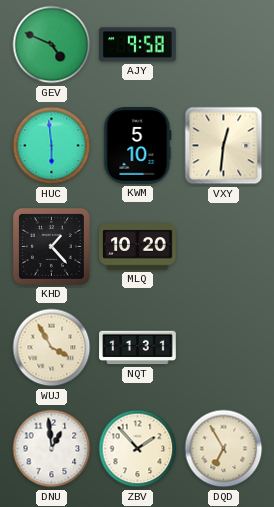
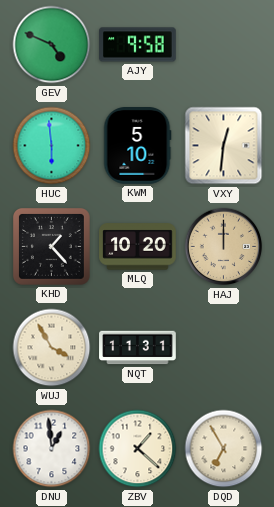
HAJ: none -> 12:00 (224, 247)
ZBV: 1:53 -> 1:22 (138, 449)
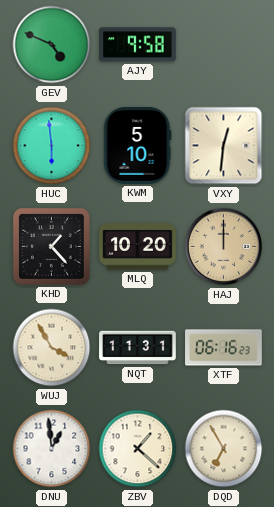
XTF: none -> 06:16 (224, 348)
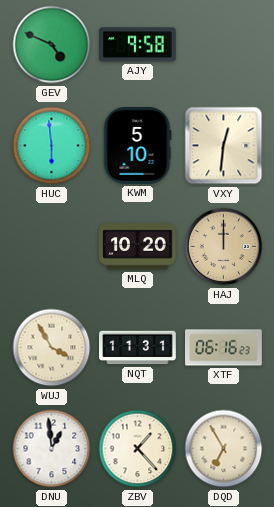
KHD: 1:23 -> none (51, 246)
ZBV: 1:22 -> 1:23 (138, 449)
